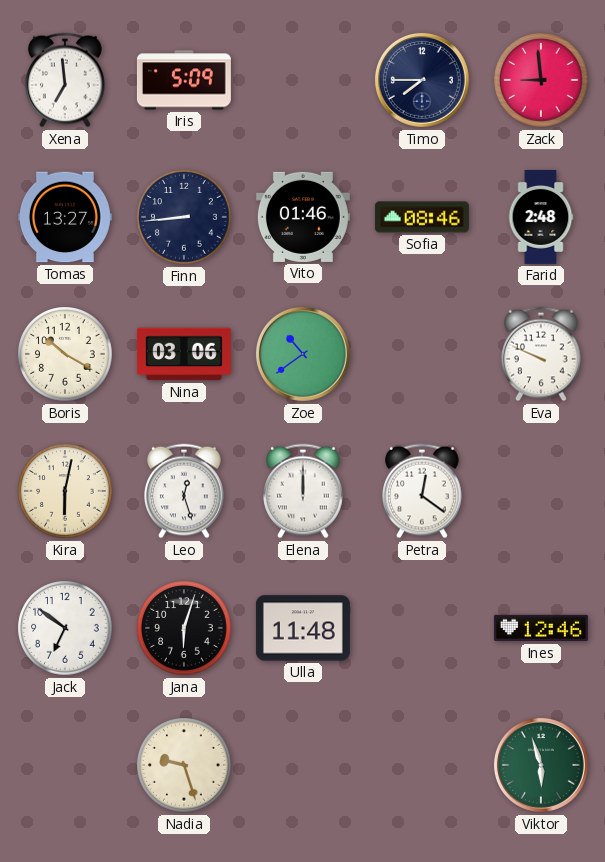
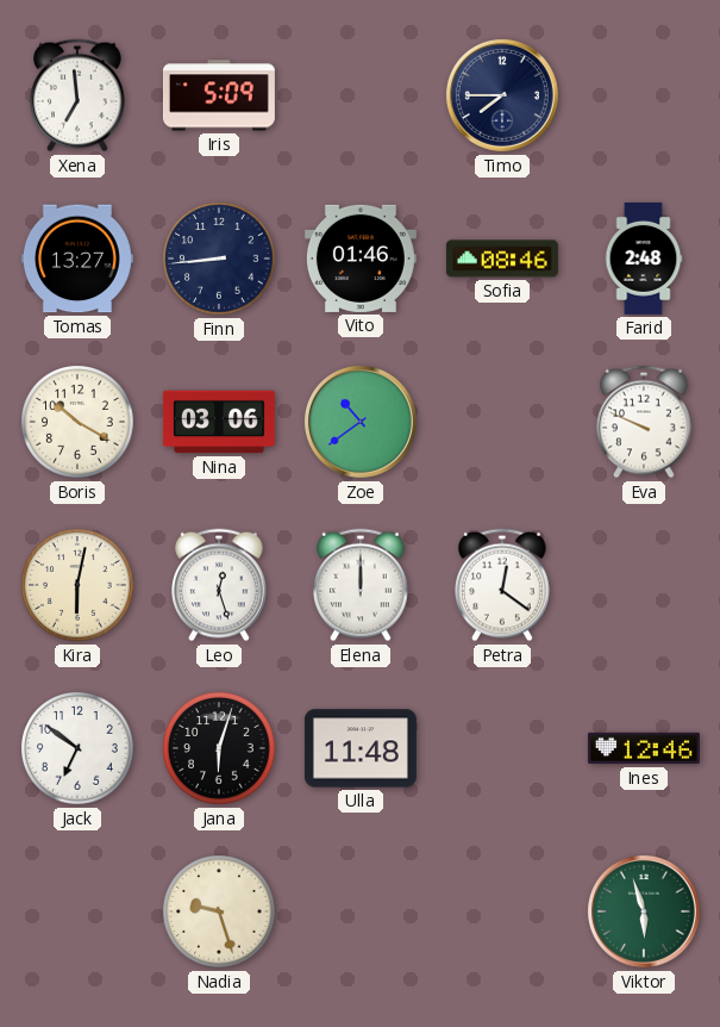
Zack: 8:59 -> none (541, 80)
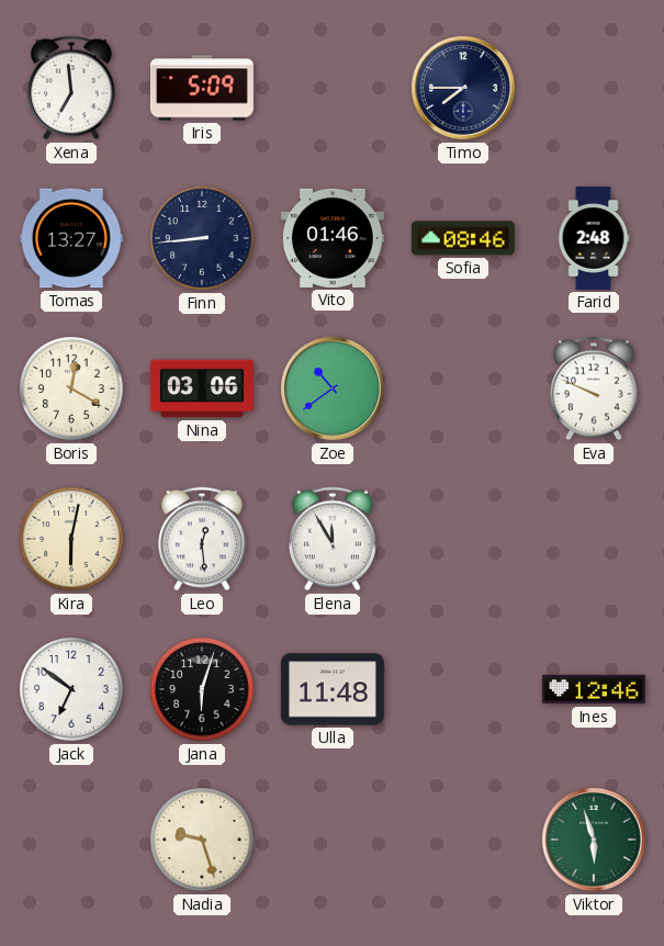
Boris: 10:20 -> 12:20 (71, 388)
Leo: 12:27 -> 12:29 (202, 539)
Elena: 12:00 -> 11:55 (333, 539)
Petra: 12:21 -> none (502, 585)
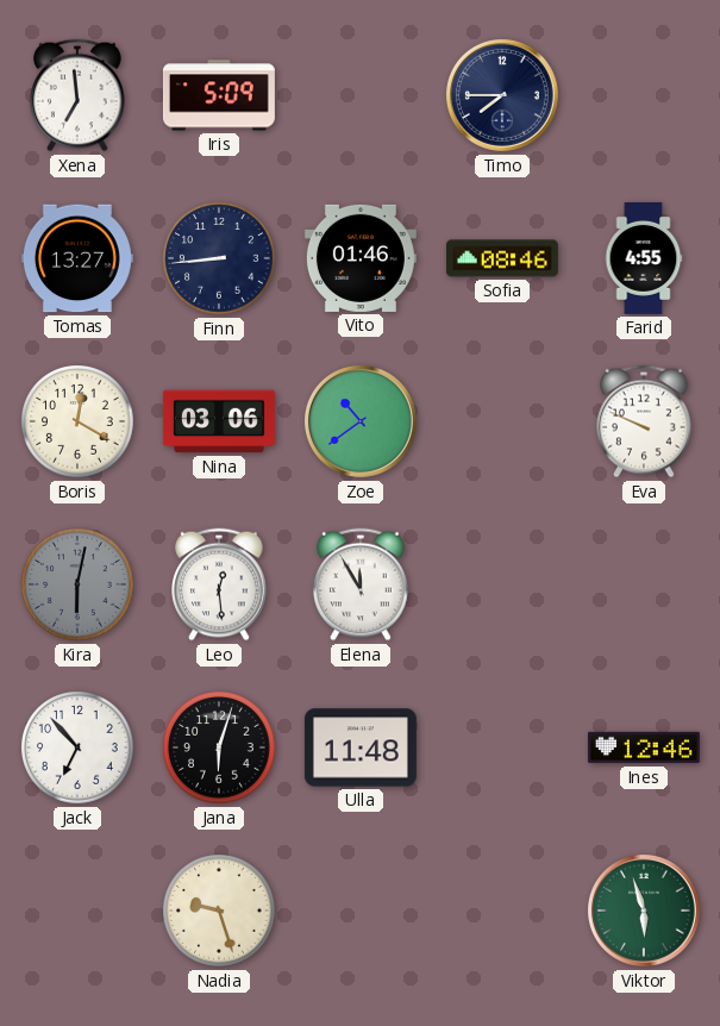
Farid: 2:48 -> 4:55 (644, 258)
Kira dial: cream -> grey (77, 584)
Jack: 6:51 -> 6:53 (77, 747)
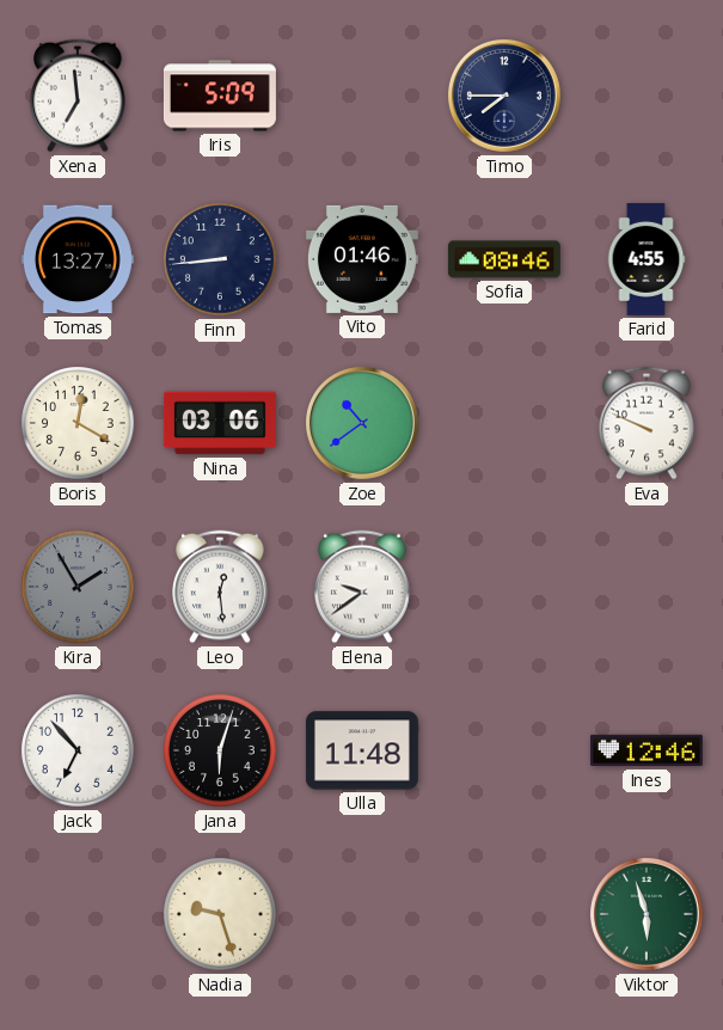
Kira: 6:02 -> 1:55 (78, 587)
Elena: 11:55 -> 9:39 (362, 587)
